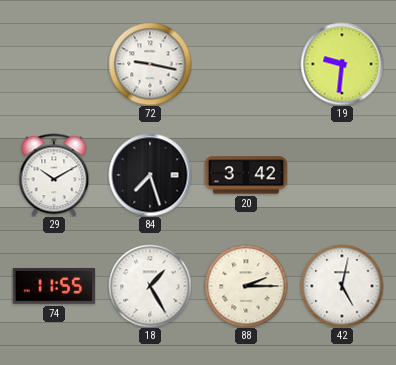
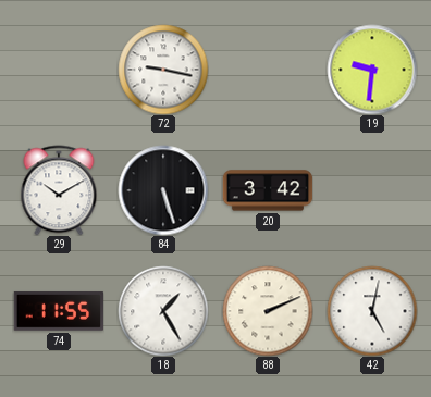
84: 7:27 -> 5:27 (163, 190)
88: 2:15 -> 2:11 (268, 311)
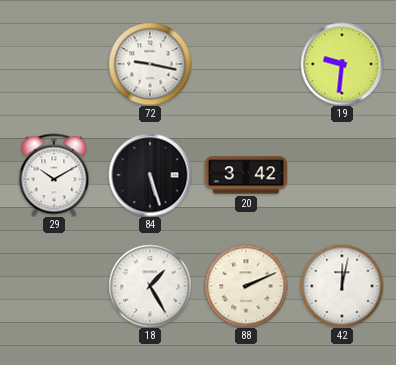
74: 11:55 -> none (59, 311)
42: 5:02 -> 12:02 (342, 286)
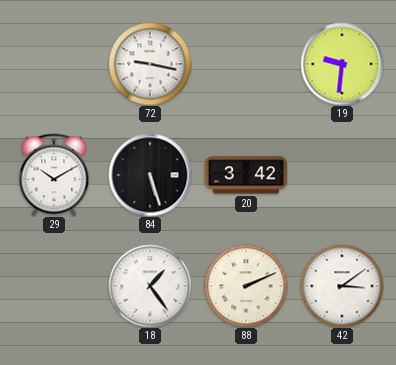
18: 1:25 -> 1:24 (150, 286)
42: 12:02 -> 3:09 (342, 286)
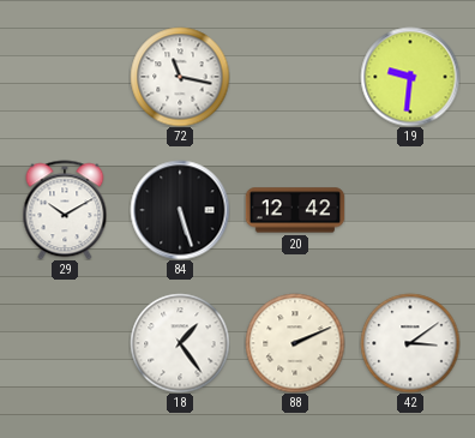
72: 9:17 -> 11:17 (180, 77)
20: 3:42 -> 12:42 (295, 210)
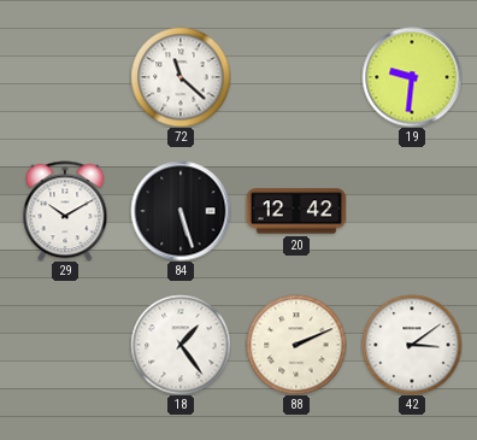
72: 11:17 -> 11:22 (181, 77)
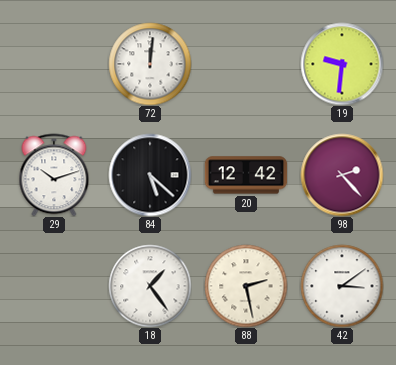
72: 11:22 -> 12:01 (150, 64)
29: 10:10 -> 10:12 (54, 175)
84: 5:27 -> 5:22 (150, 175)
98: none -> 2:23 (342, 175)
88: 2:11 -> 2:28 (246, 286)
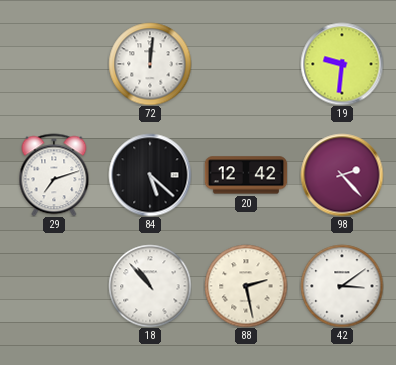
29: 10:12 -> 7:12 (54, 175)
18: 1:24 -> 10:53 (150, 286)
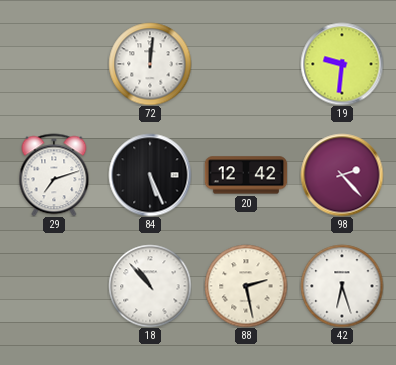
84: 5:22 -> 5:26 (150, 175)
42: 3:09 -> 6:27 (342, 286)
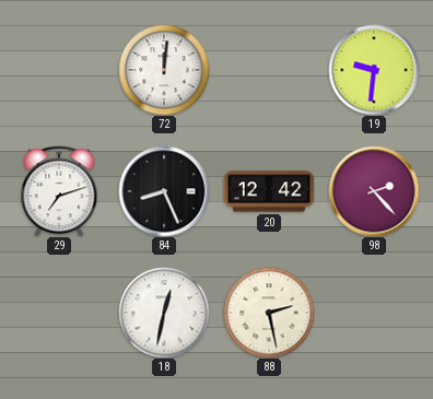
84: 5:26 -> 8:26 (164, 191)
18: 10:53 -> 12:32 (164, 313)
42: 6:27 -> none (342, 286)
